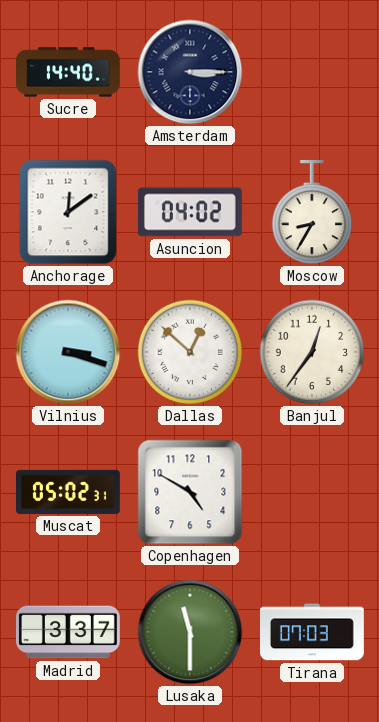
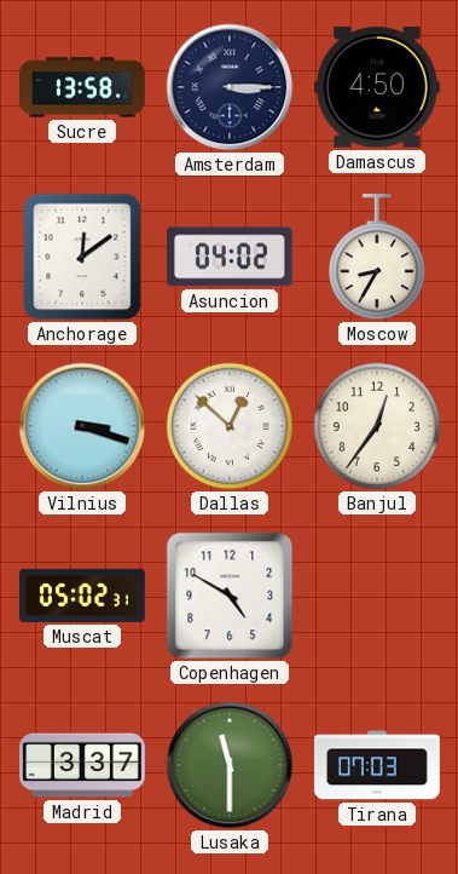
Sucre: 14:40 -> 13:58 (83, 87)
Damascus: none -> 4:50 (377, 87)
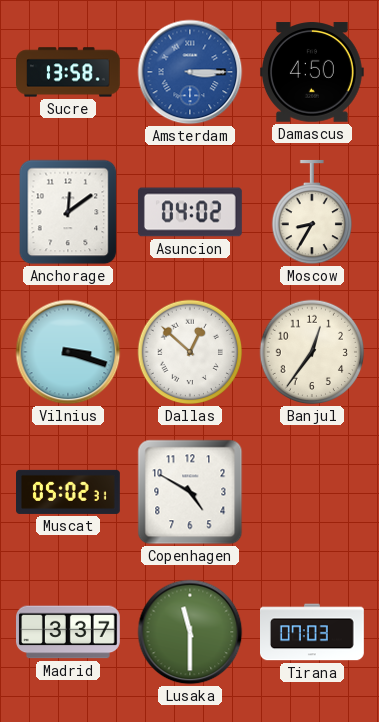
Amsterdam dial: navy -> blue (190, 72)
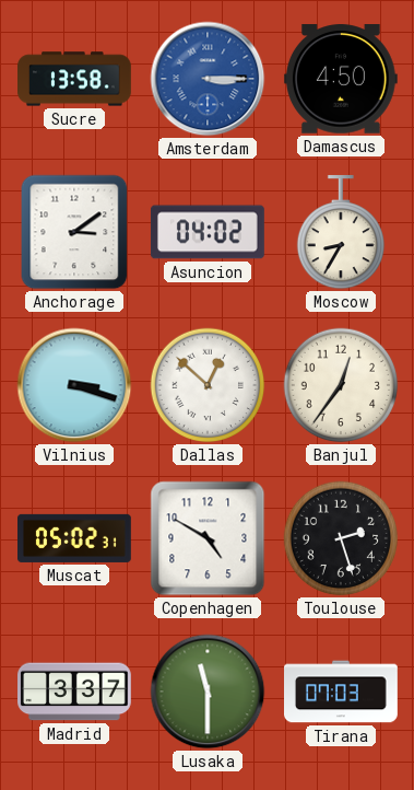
Anchorage: 12:09 -> 3:09 (74, 232)
Toulouse: none -> 2:27 (341, 538)
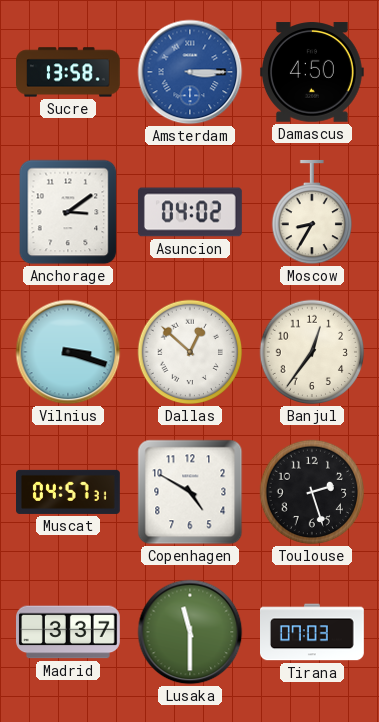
Muscat: 05:02 -> 04:57 (69, 492)
